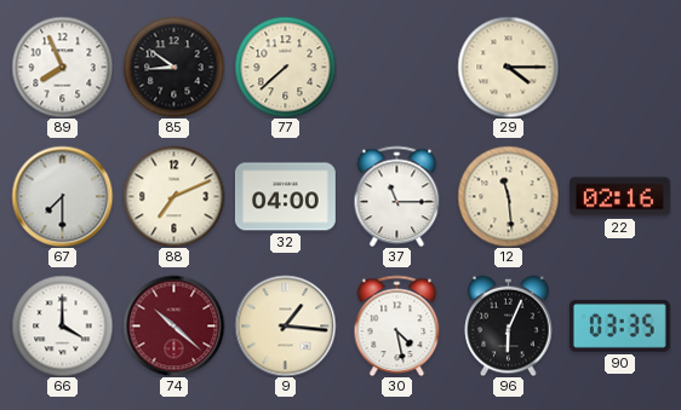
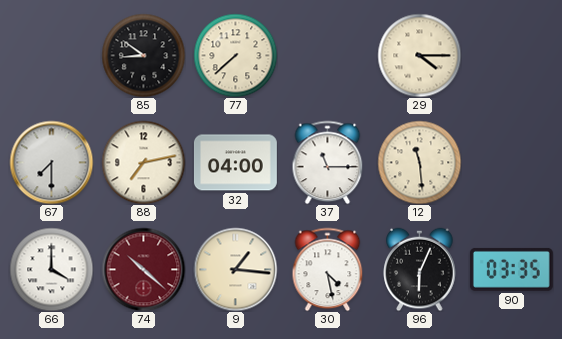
89: 7:56 -> none (62, 67)
88: 7:11 -> 7:13 (143, 162)
22: 02:16 -> none (619, 197)
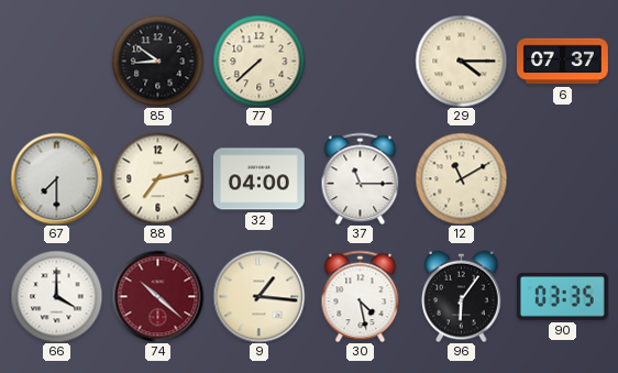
6: none -> 07:37 (562, 62)
12: 11:29 -> 11:10 (461, 178)
96: 6:04 -> 6:06 (462, 296)
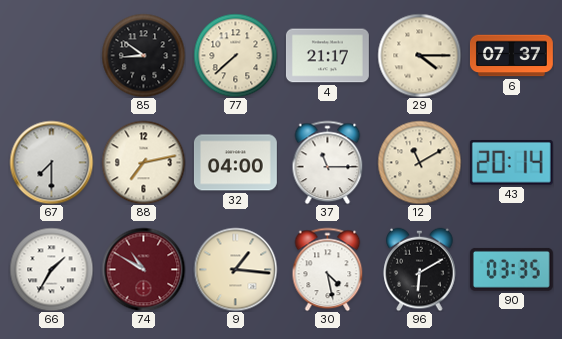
4: none -> 21:17 (327, 56)
43: none -> 20:14 (511, 163)
66: 4:00 -> 1:35 (51, 269)
74: 10:22 -> 10:50 (143, 269)
96: 6:06 -> 6:10 (420, 269)
